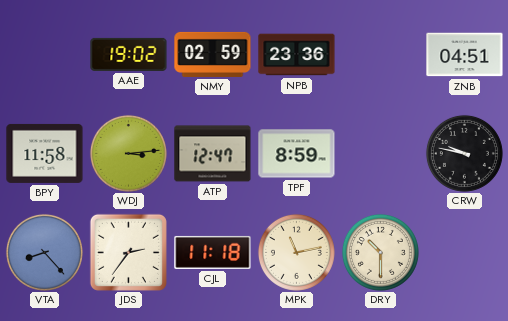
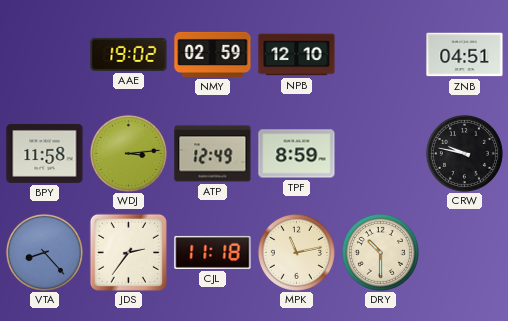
NPB: 23:36 -> 12:10 (297, 55)
ATP: 12:47 -> 12:49 (213, 154)
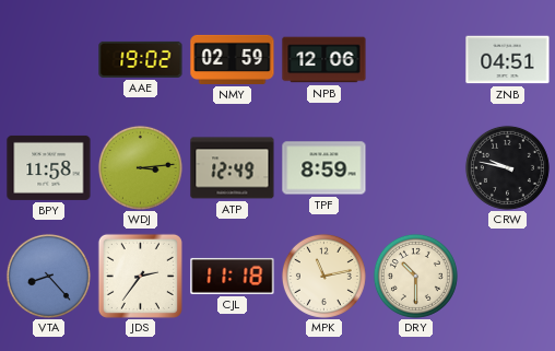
NPB: 12:10 -> 12:06 (324, 60)
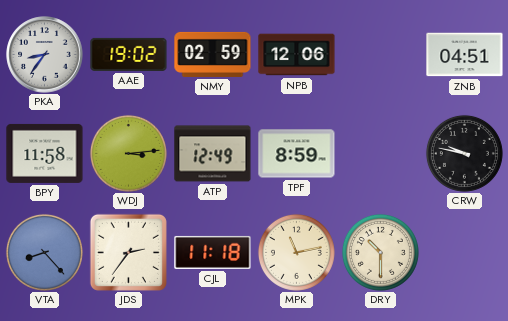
PKA: none -> 8:36 (45, 55)
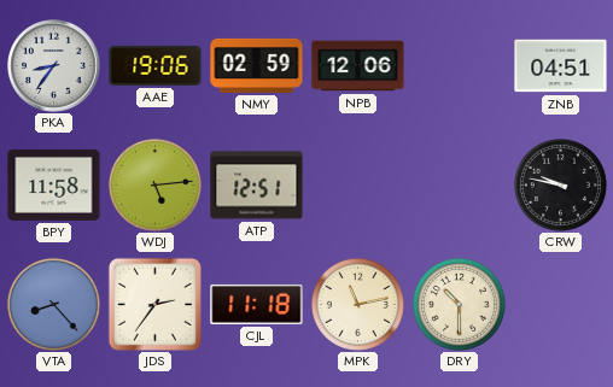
AAE: 19:02 -> 19:06 (156, 65)
WDJ: 3:14 -> 5:14 (154, 184)
ATP: 12:49 -> 12:51 (257, 186)
TPF: 8:59 -> none (297, 154)
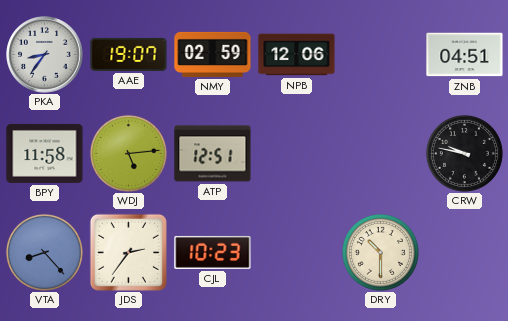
AAE: 19:06 -> 19:07 (129, 54)
CJL: 11:18 -> 10:23 (213, 252)
MPK: 11:13 -> none (357, 304)
